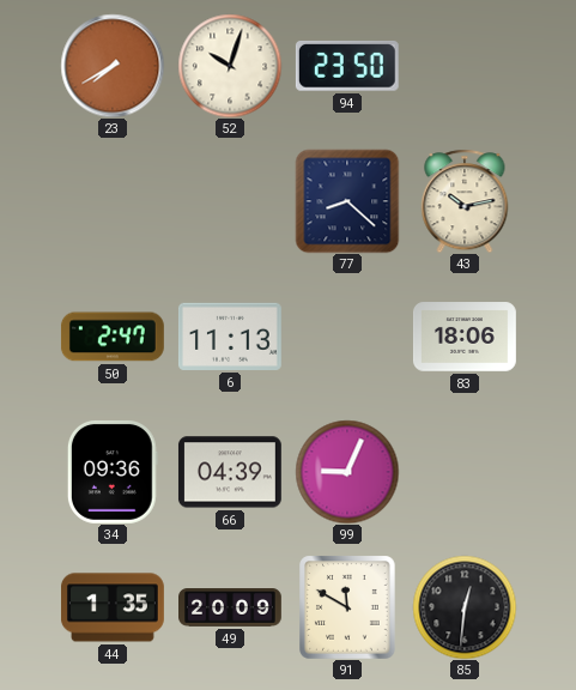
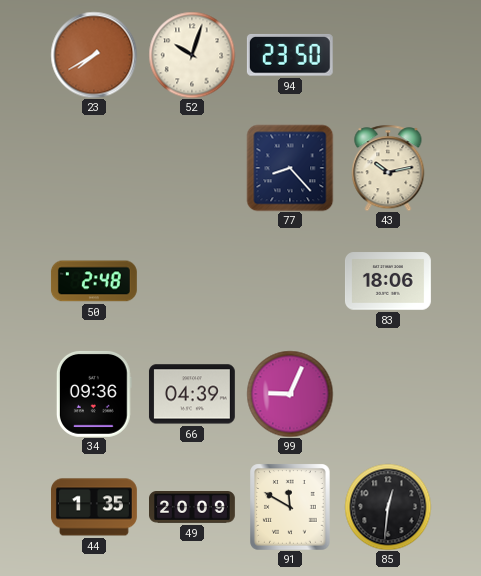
77: 8:22 -> 8:23 (290, 168)
50: 2:47 -> 2:48 (94, 281)
6: 11:13 -> none (230, 337)
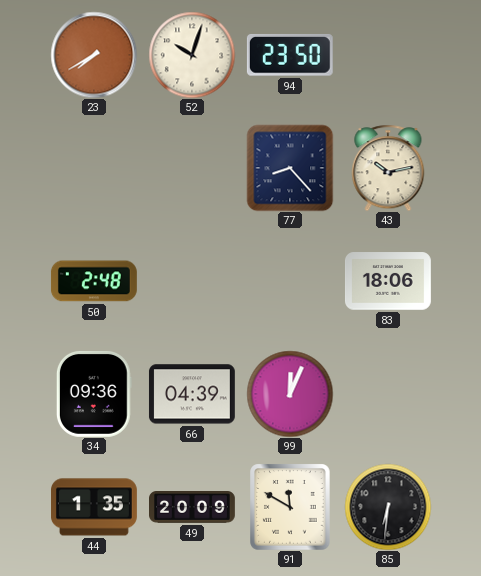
99: 9:04 -> 12:04 (290, 394)
85: 12:31 -> 6:31 (388, 507)
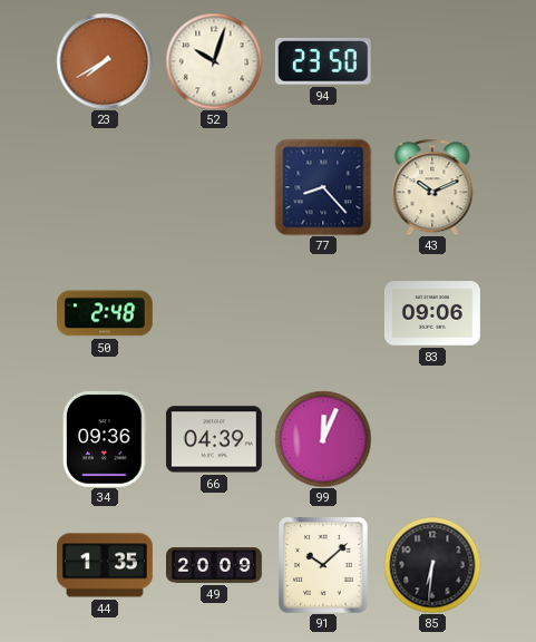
43: 10:13 -> 10:11 (432, 187)
83: 18:06 -> 09:06 (432, 313)
91: 11:50 -> 10:08 (323, 565)
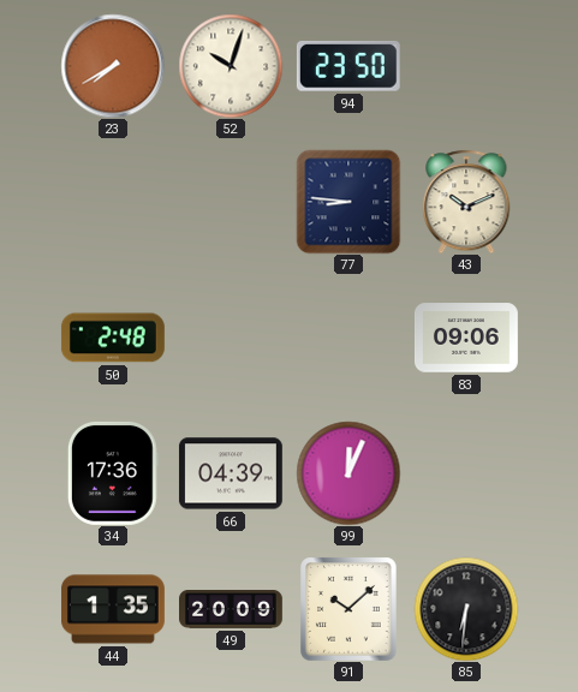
77: 8:23 -> 8:46 (348, 202)
34: 09:36 -> 17:36 (113, 473)
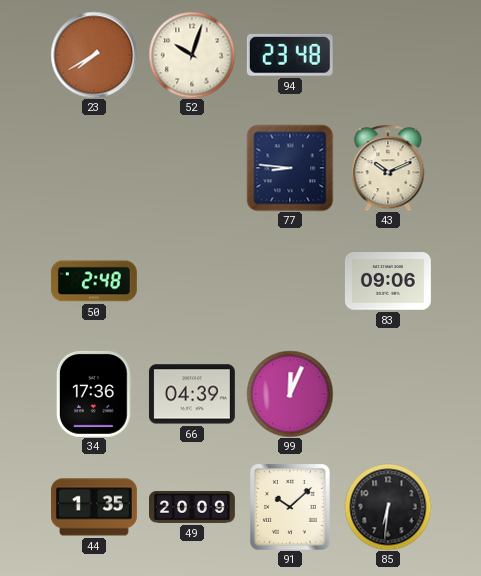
94: 23:50 -> 23:48 (290, 55)
